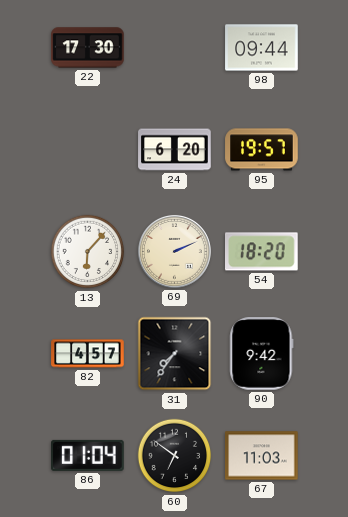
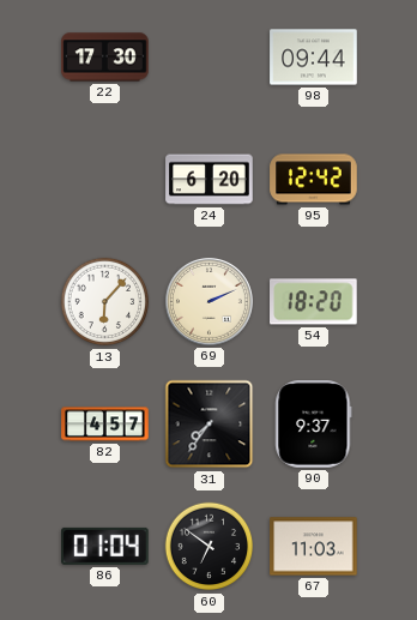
95: 19:57 -> 12:42 (314, 180)
90: 9:42 -> 9:37 (314, 425)
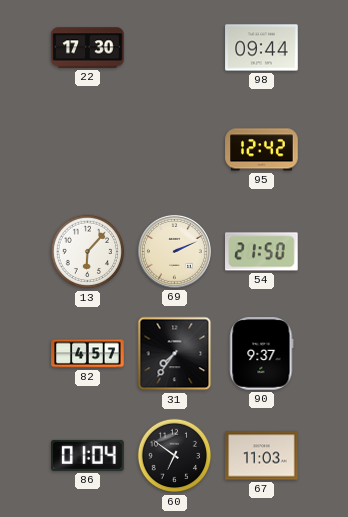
24: 6:20 -> none (210, 180)
54: 18:20 -> 21:50 (262, 252)
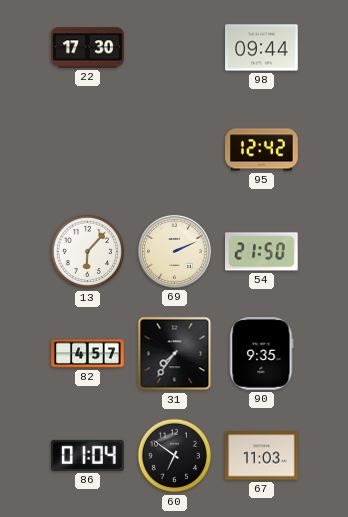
90: 9:37 -> 9:35 (262, 354)
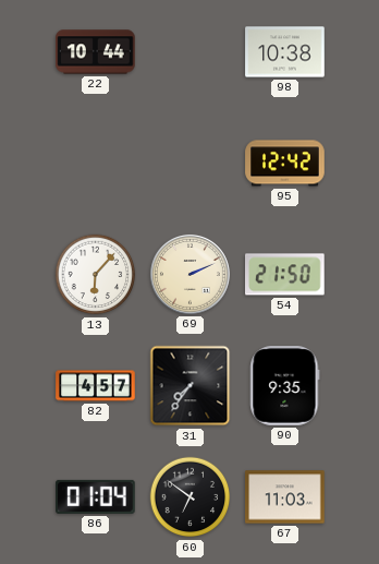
22: 17:30 -> 10:44 (96, 52)
98: 09:44 -> 10:38 (285, 52)
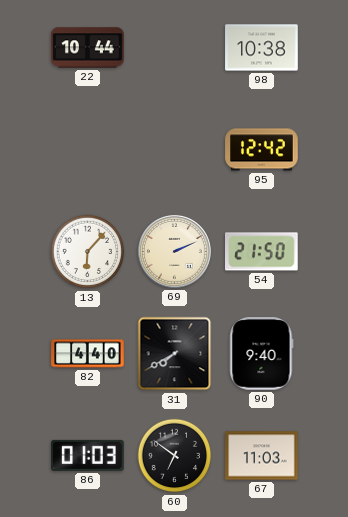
82: 4:57 -> 4:40 (88, 354)
31: 7:36 -> 7:40 (175, 354)
90: 9:35 -> 9:40 (262, 354)
86: 01:04 -> 01:03 (88, 455)
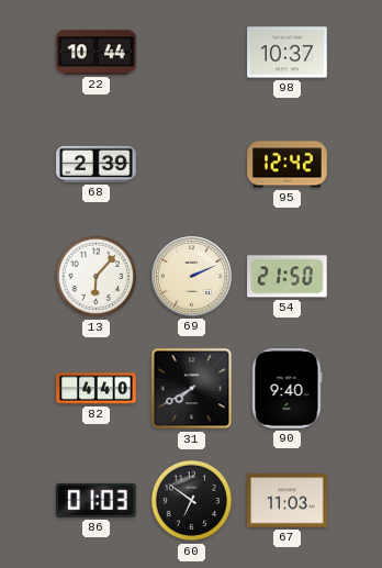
98: 10:38 -> 10:37 (288, 53)
68: none -> 2:39 (97, 164)
